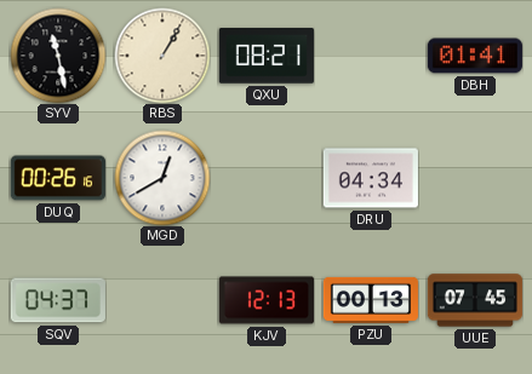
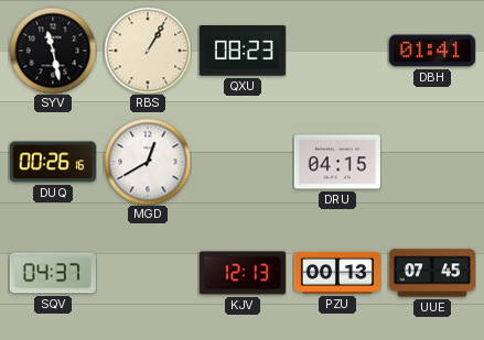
QXU: 08:21 -> 08:23 (243, 51)
DRU: 04:34 -> 04:15 (337, 162)
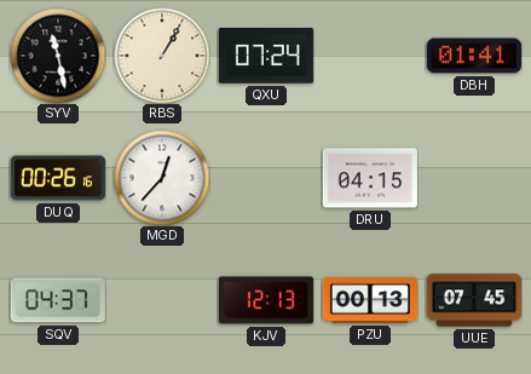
QXU: 08:23 -> 07:24 (266, 56)
MGD: 12:40 -> 12:37 (162, 178)
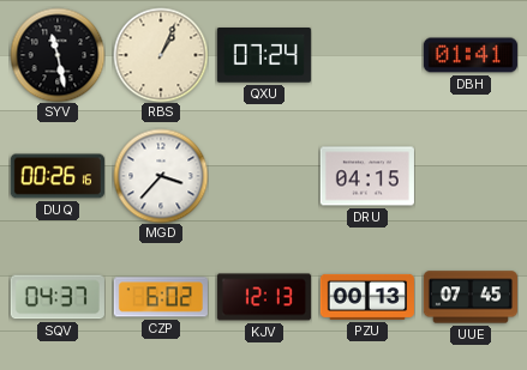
RBS: 1:05 -> 1:04 (161, 55)
MGD: 12:37 -> 3:37 (161, 176)
CZP: none -> 6:02 (161, 297)
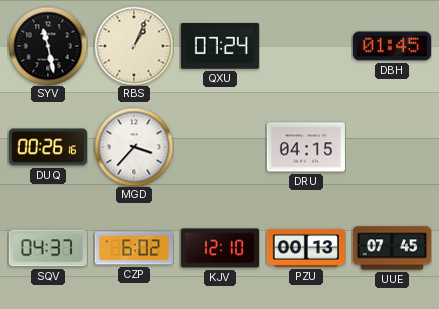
DBH: 01:41 -> 01:45 (392, 46)
KJV: 12:13 -> 12:10 (220, 248)
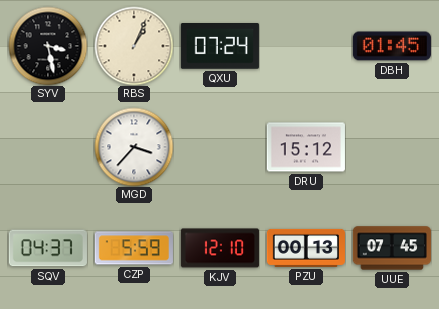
SYV: 11:28 -> 3:28 (48, 46)
DUQ: 00:26 -> none (48, 147)
DRU: 04:15 -> 15:12 (306, 147)
CZP: 6:02 -> 5:59 (134, 248)
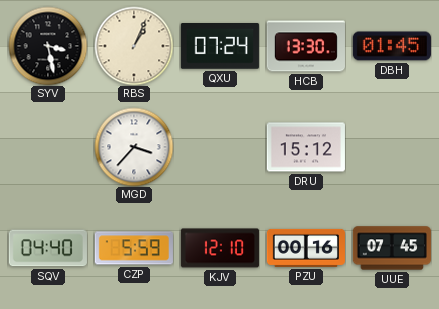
HCB: none -> 13:30 (306, 46)
SQV: 04:37 -> 04:40 (48, 248)
PZU: 00:13 -> 00:16 (306, 248)
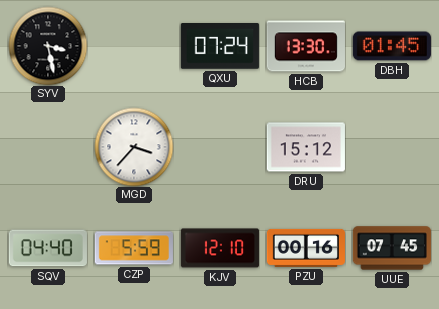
RBS: 1:04 -> none (134, 46)
